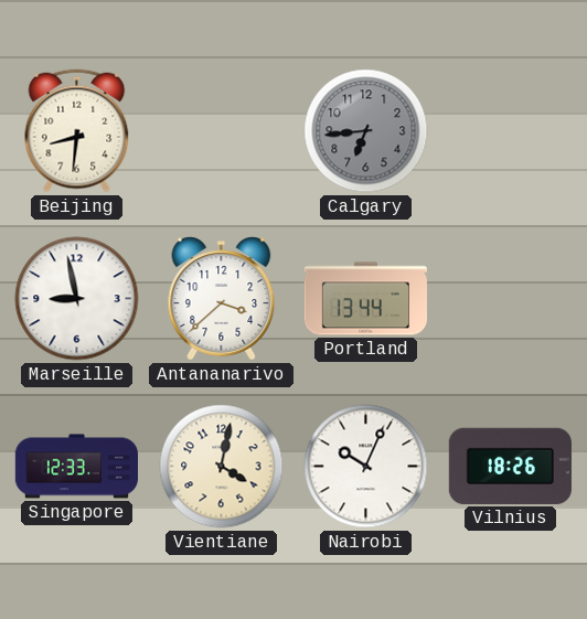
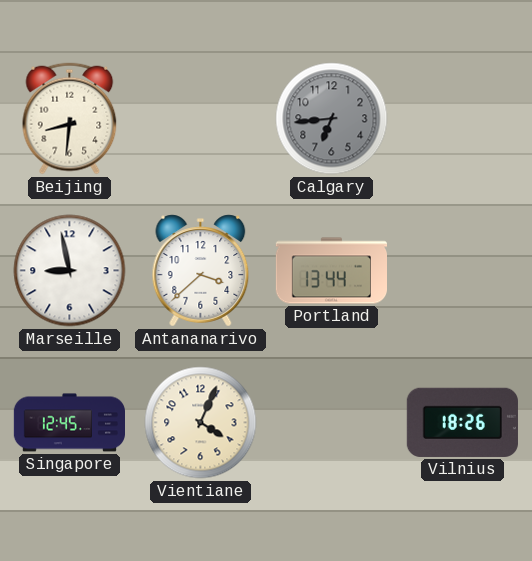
Singapore: 12:33 -> 12:45 (70, 423)
Vientiane: 4:02 -> 4:04 (201, 423)
Nairobi: 10:04 -> none (366, 467)
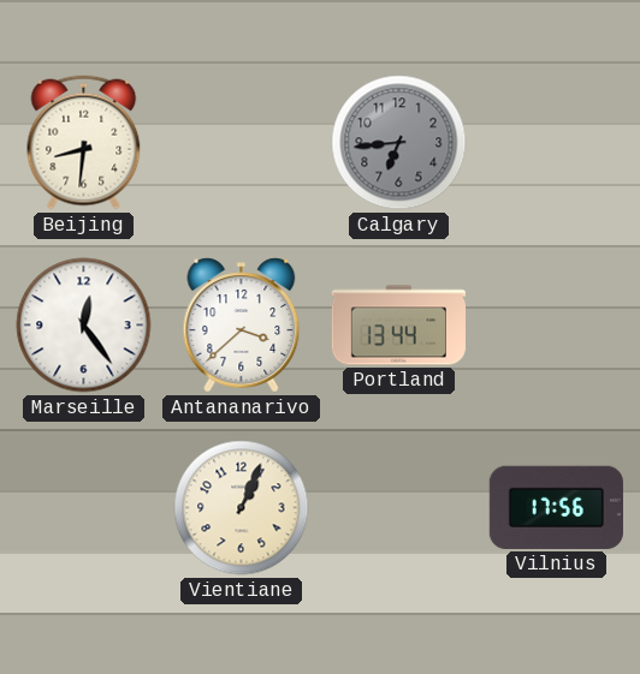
Marseille: 8:58 -> 12:24 (84, 326)
Singapore: 12:45 -> none (70, 423)
Vientiane: 4:04 -> 1:04 (242, 508)
Vilnius: 18:26 -> 17:56 (556, 507)
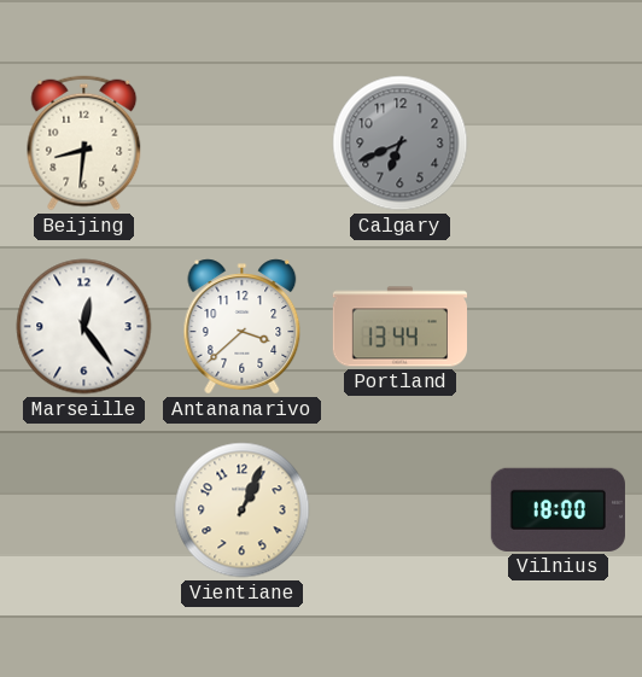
Calgary: 6:44 -> 6:41 (401, 144)
Vilnius: 17:56 -> 18:00 (558, 509)
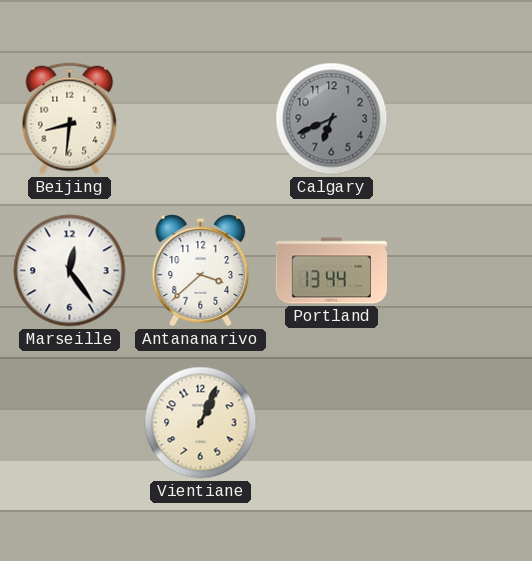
Vilnius: 18:00 -> none (558, 509)
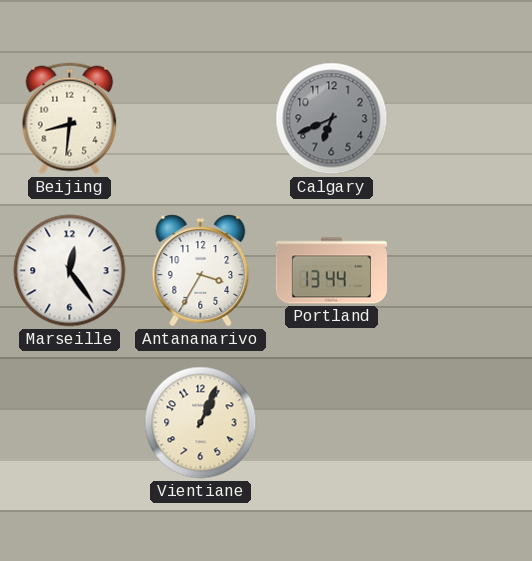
Antananarivo: 3:38 -> 3:35 (201, 271)
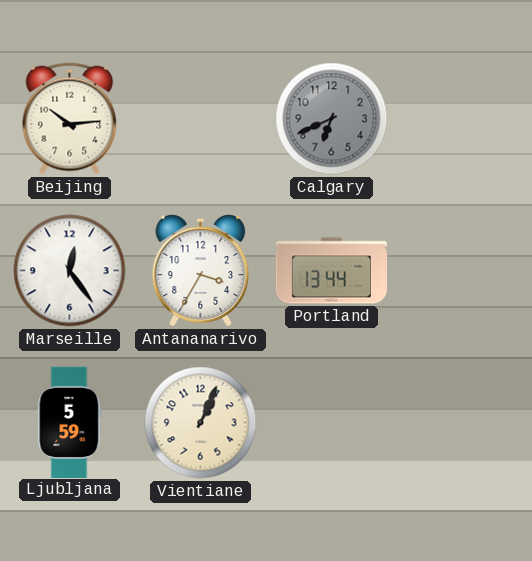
Beijing: 8:31 -> 10:14 (70, 119)
Ljubljana: none -> 5:59 (70, 422)
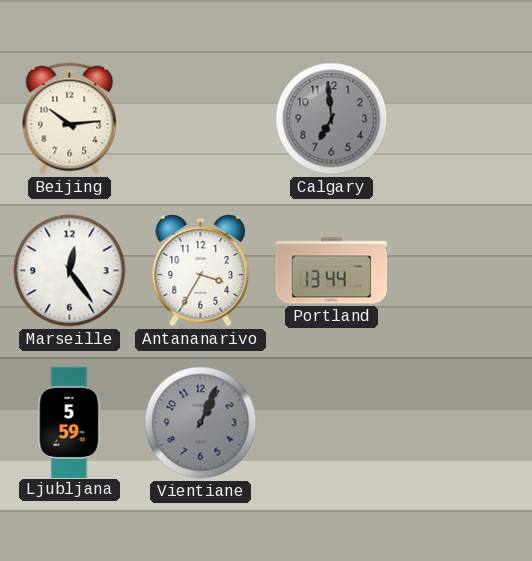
Calgary: 6:41 -> 6:59 (332, 119)
Vientiane dial: cream -> grey (201, 423)
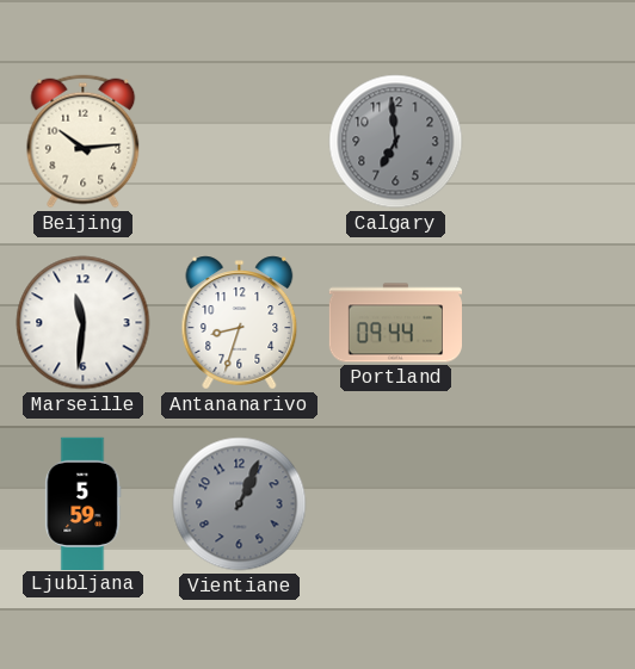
Marseille: 12:24 -> 11:31 (84, 323)
Antananarivo: 3:35 -> 8:33 (240, 323)
Portland: 13:44 -> 09:44 (395, 323)
